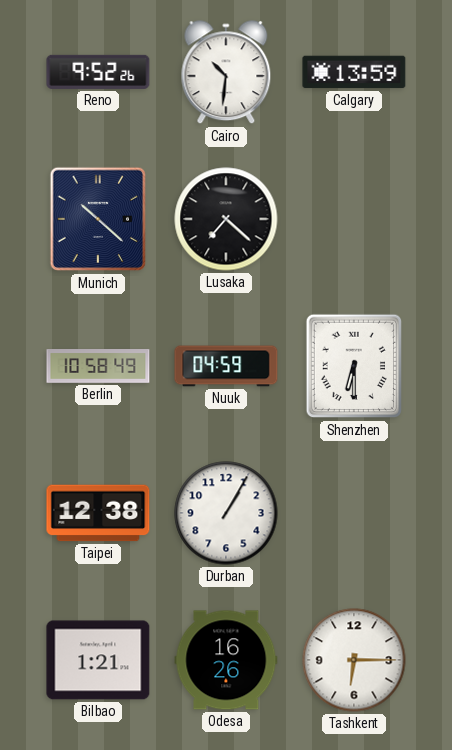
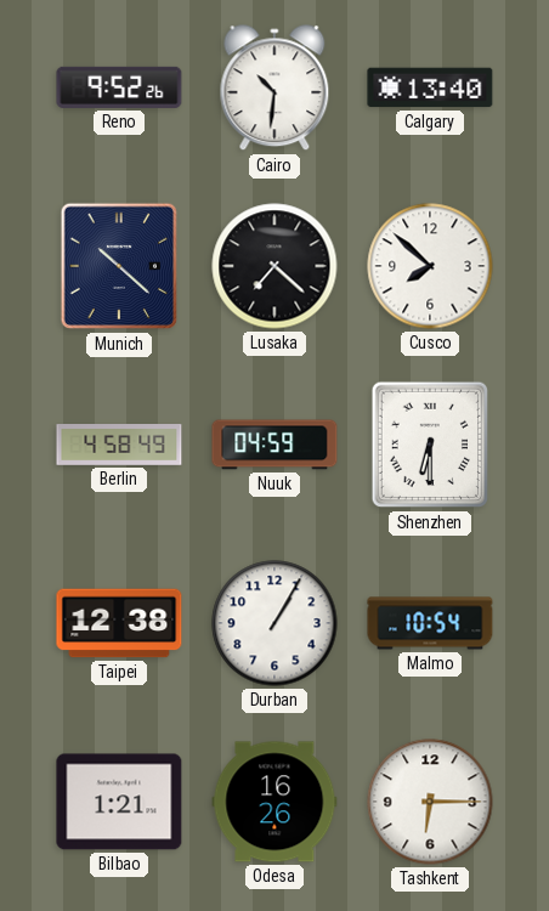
Calgary: 13:59 -> 13:40 (430, 87)
Cusco: none -> 7:52 (430, 266)
Berlin: 10:58 -> 4:58 (119, 445)
Malmo: none -> 10:54 (430, 623)
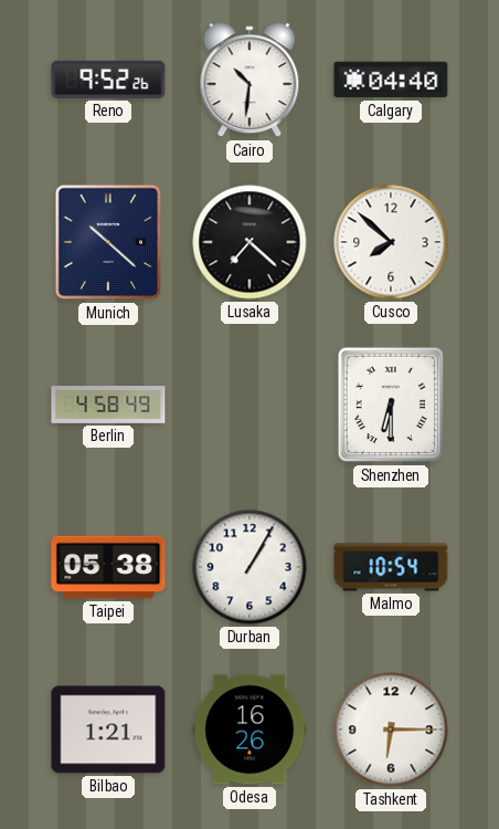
Calgary: 13:40 -> 04:40 (391, 80)
Nuuk: 04:59 -> none (274, 445)
Taipei: 12:38 -> 05:38 (108, 567)
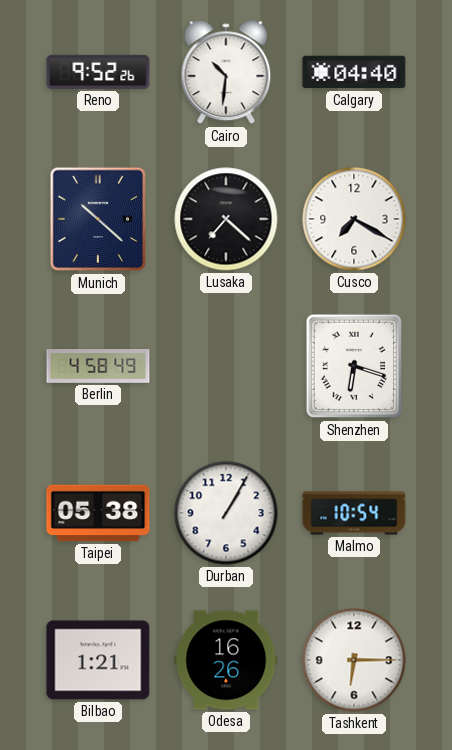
Cusco: 7:52 -> 7:20 (354, 219)
Shenzhen: 6:30 -> 6:18 (354, 366)
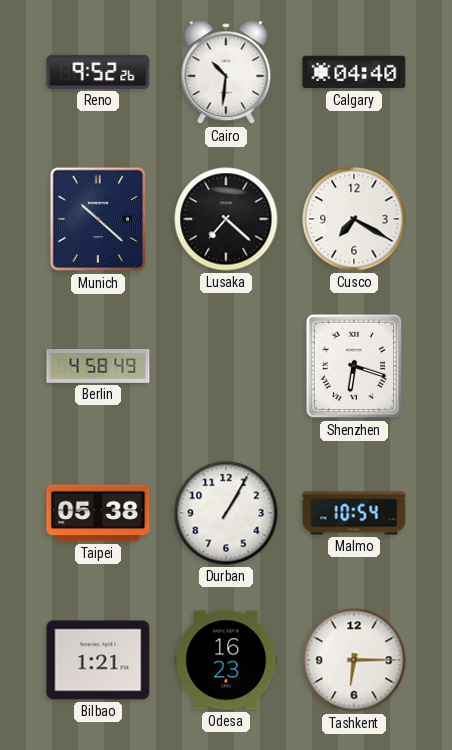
Odesa: 16:26 -> 16:23 (226, 660)
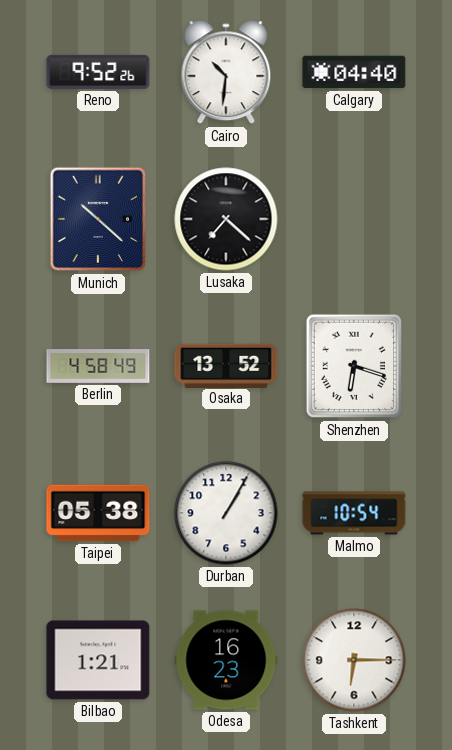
Cusco: 7:20 -> none (354, 219)
Osaka: none -> 13:52 (226, 365)
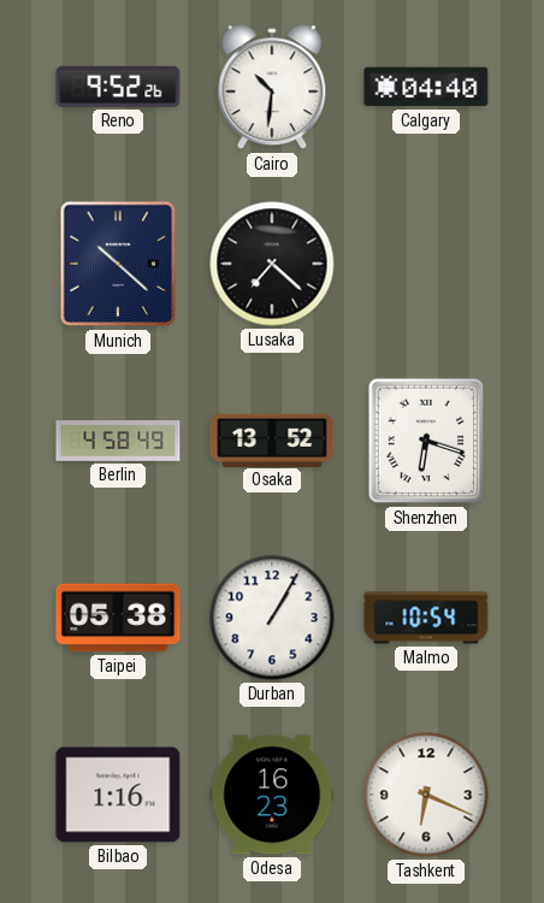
Bilbao: 1:21 -> 1:16 (118, 795)
Tashkent: 6:15 -> 6:19 (426, 795)
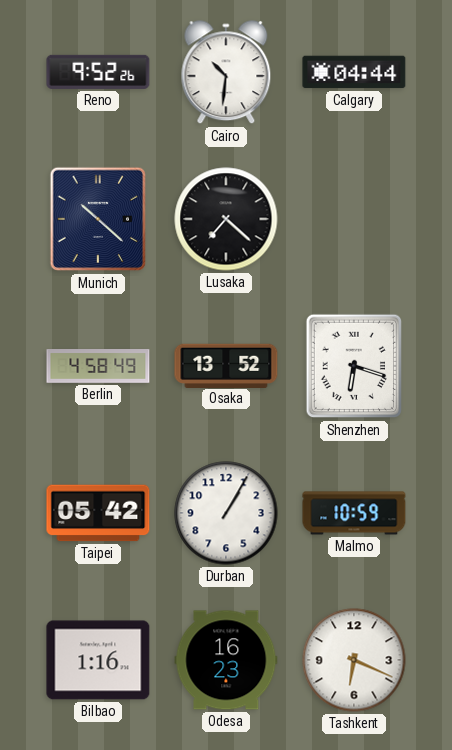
Calgary: 04:40 -> 04:44 (354, 72)
Taipei: 05:38 -> 05:42 (98, 513)
Malmo: 10:54 -> 10:59 (354, 513)
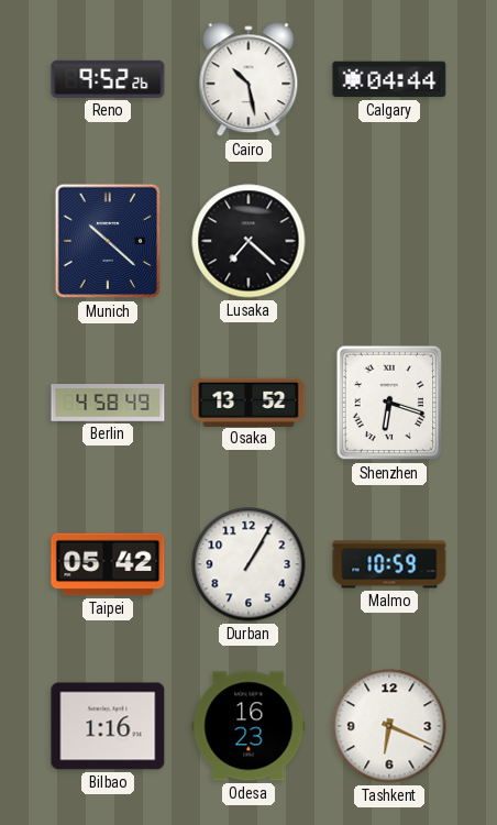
Cairo: 10:31 -> 10:28 (248, 80)
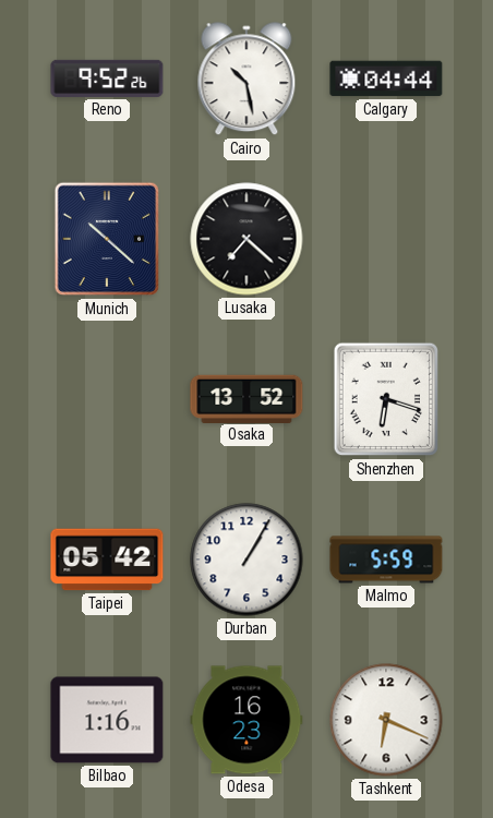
Berlin: 4:58 -> none (108, 403)
Malmo: 10:59 -> 5:59 (386, 560)
